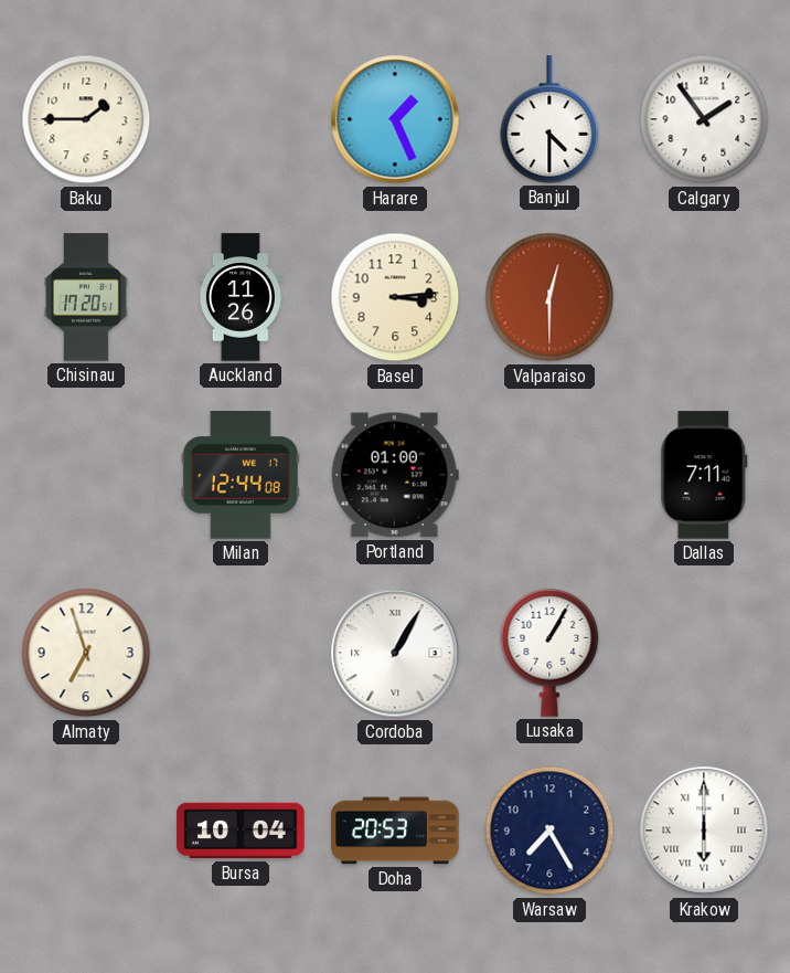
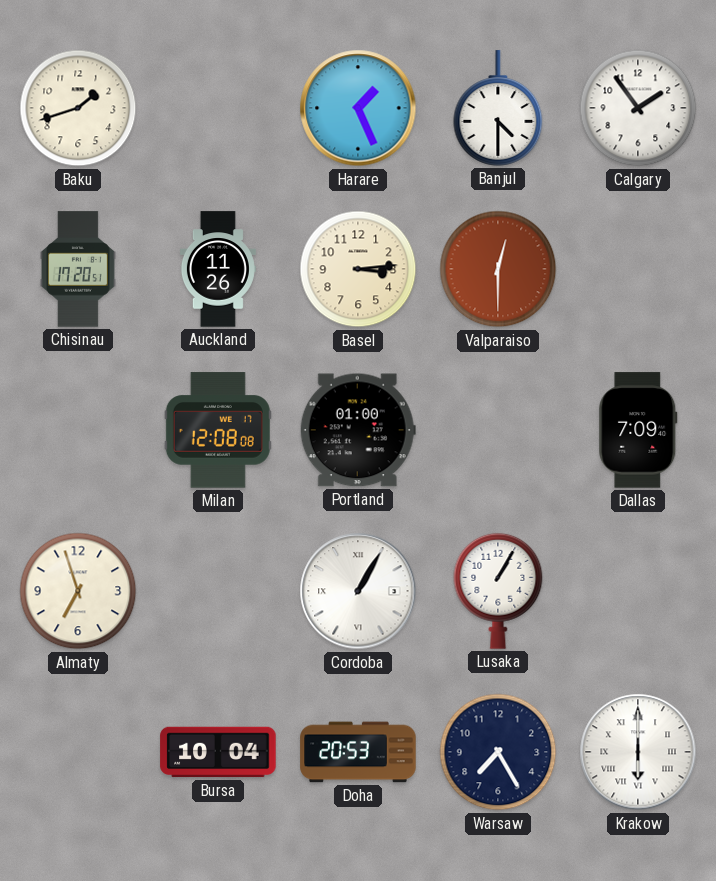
Baku: 1:45 -> 1:42 (78, 108)
Milan: 12:44 -> 12:08 (218, 430)
Dallas: 7:11 -> 7:09 (638, 430)
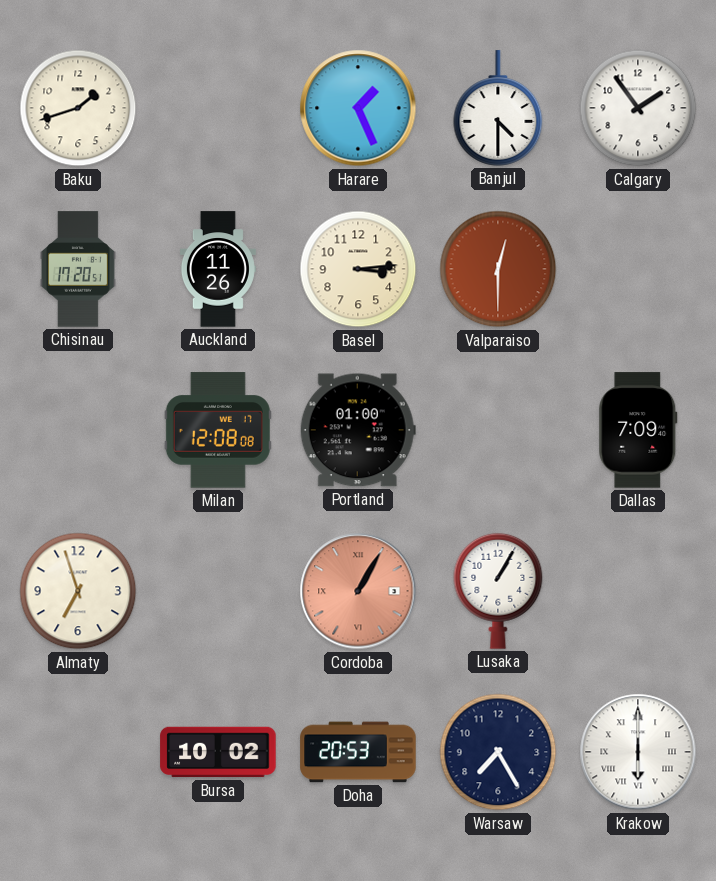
Cordoba dial: white -> salmon (358, 591)
Bursa: 10:04 -> 10:02 (218, 752)
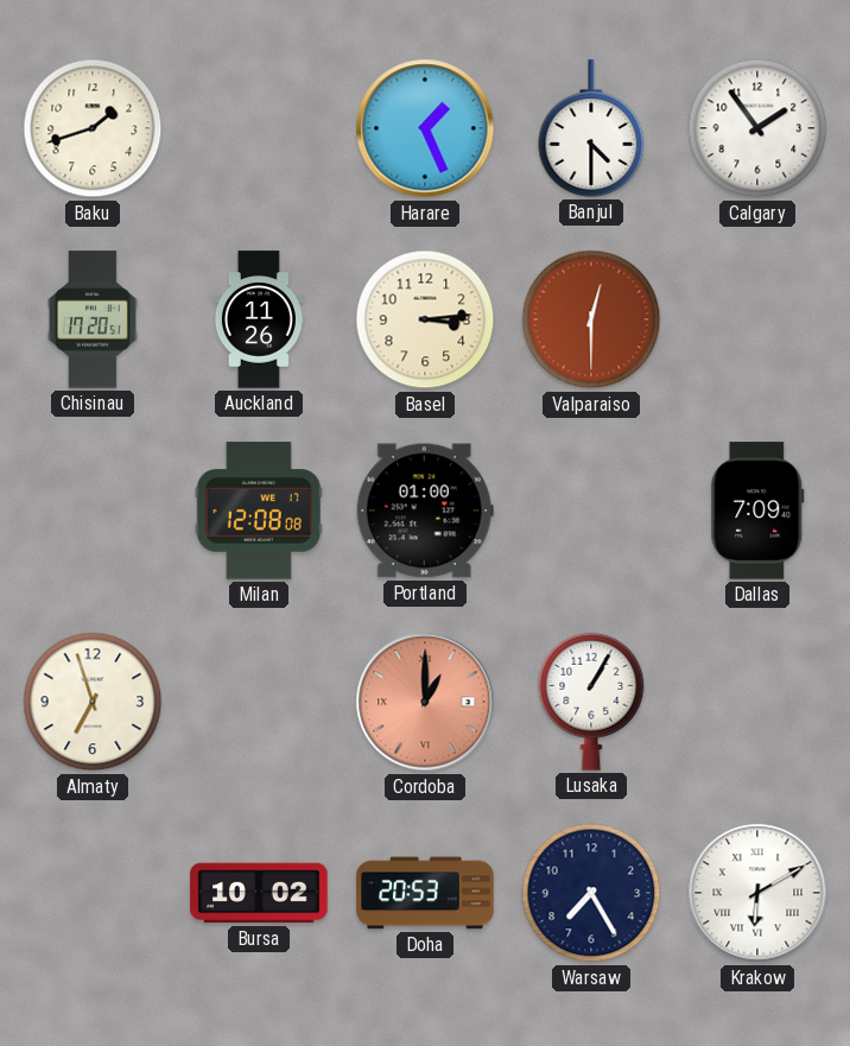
Cordoba: 1:05 -> 1:00 (425, 702)
Krakow: 6:00 -> 6:10 (757, 893)
